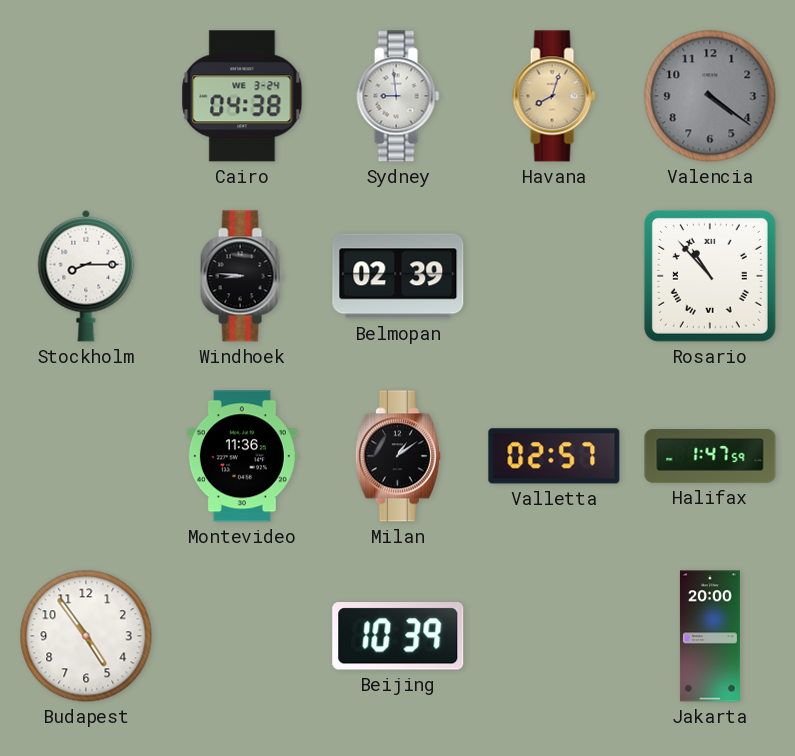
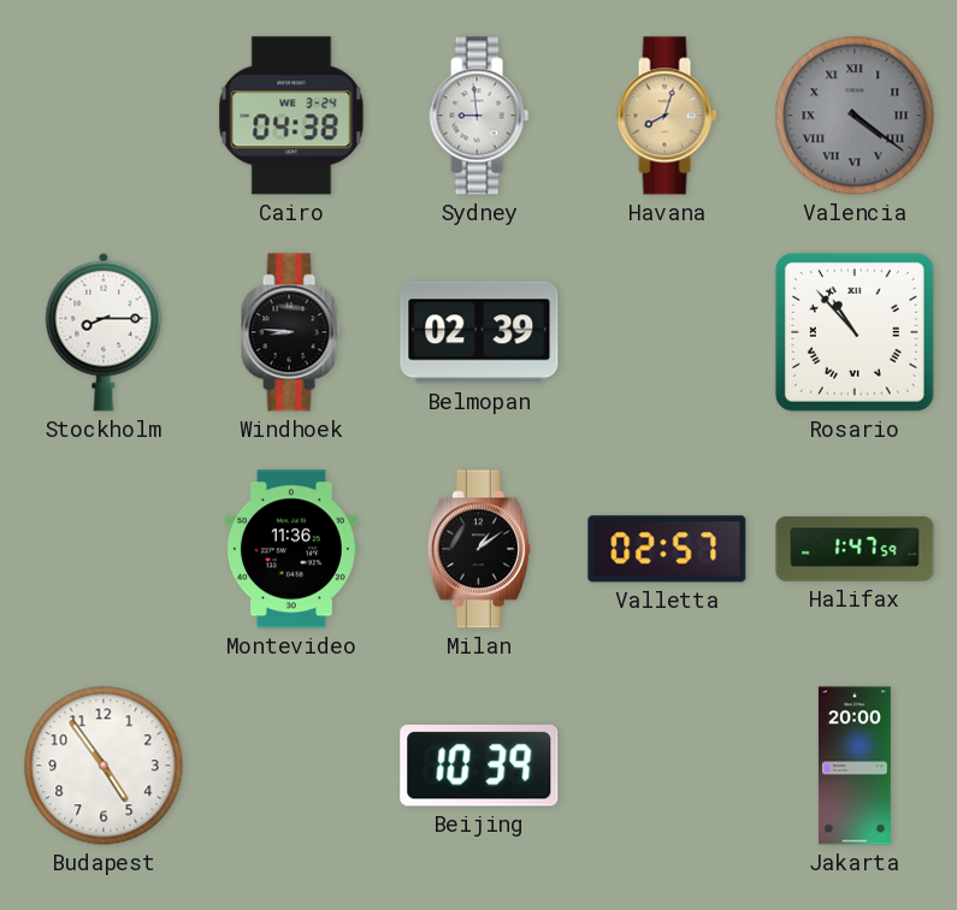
Valencia numerals: Arabic -> Roman (855, 116)
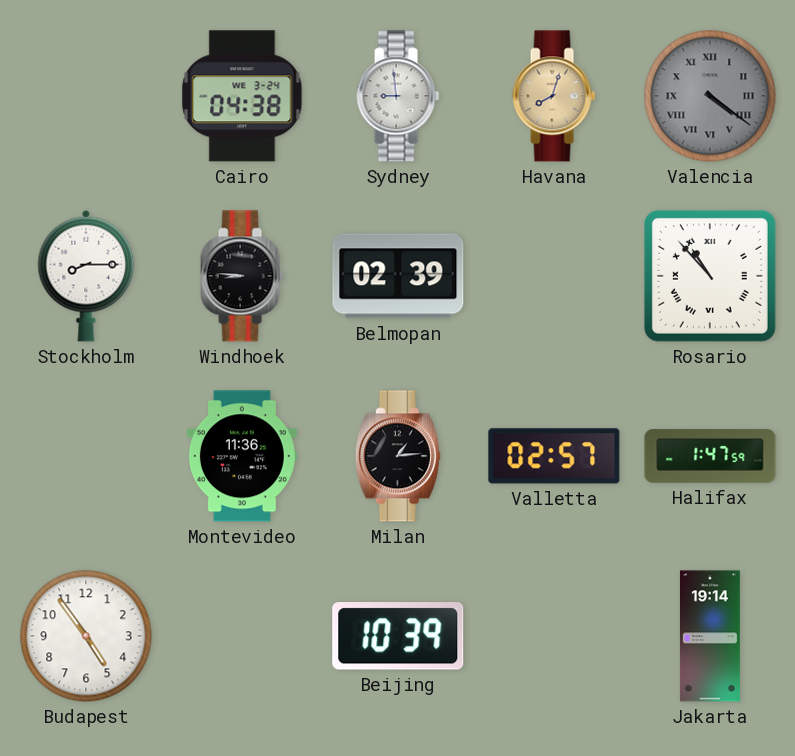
Milan: 1:09 -> 1:14 (398, 456)
Jakarta: 20:00 -> 19:14 (710, 636)
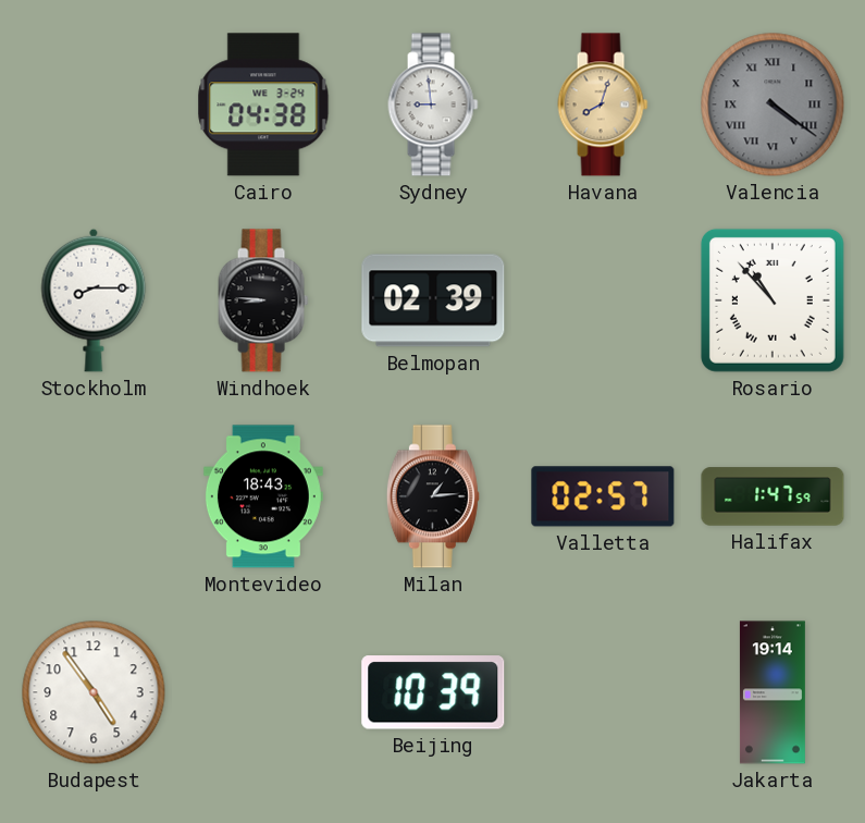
Montevideo: 11:36 -> 18:43 (263, 496)
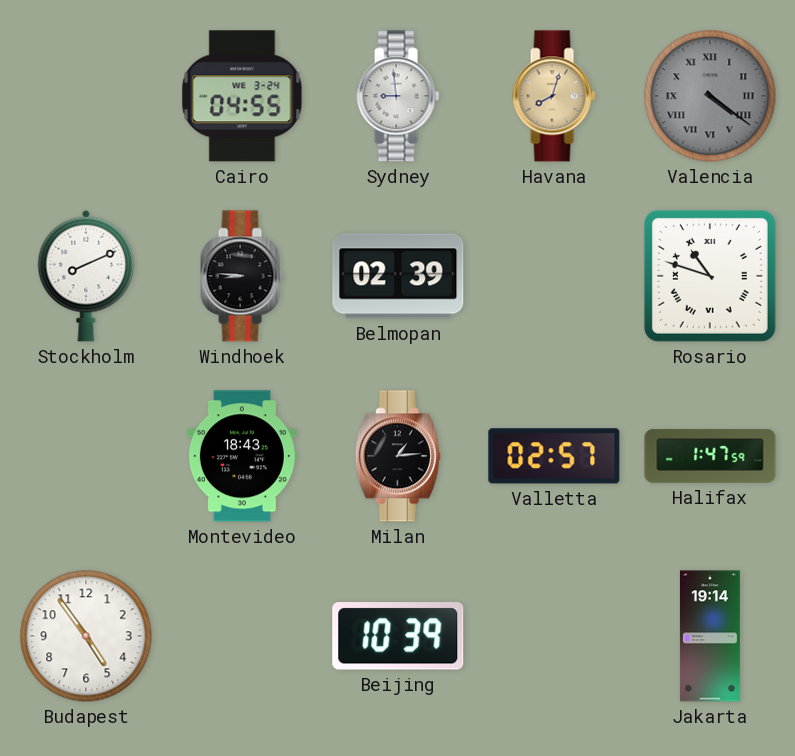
Cairo: 04:38 -> 04:55 (242, 96)
Stockholm: 8:15 -> 8:11 (86, 276)
Rosario: 10:53 -> 10:48 (710, 276)
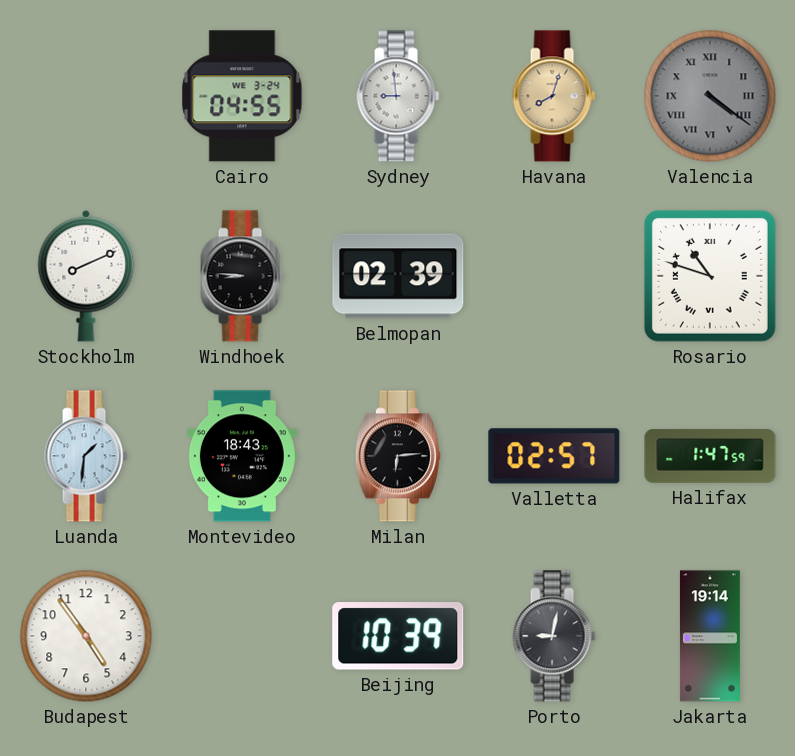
Luanda: none -> 1:31 (86, 456)
Milan: 1:14 -> 6:14 (398, 456)
Porto: none -> 9:02 (554, 636)
